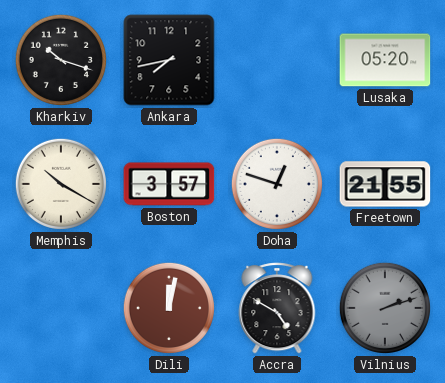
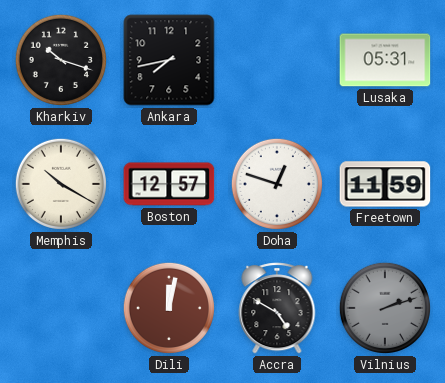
Lusaka: 05:20 -> 05:31 (385, 60)
Boston: 3:57 -> 12:57 (169, 184)
Freetown: 21:55 -> 11:59 (385, 184)
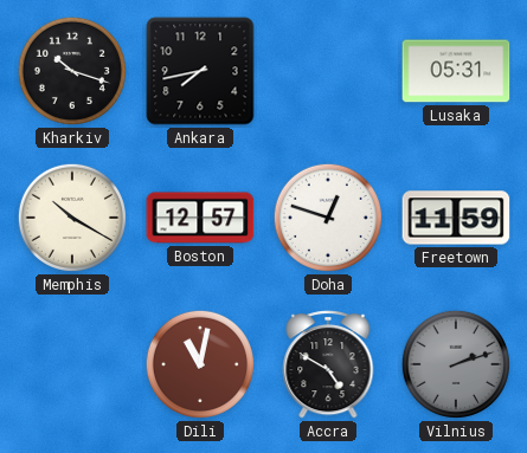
Dili: 12:02 -> 11:02 (200, 364)
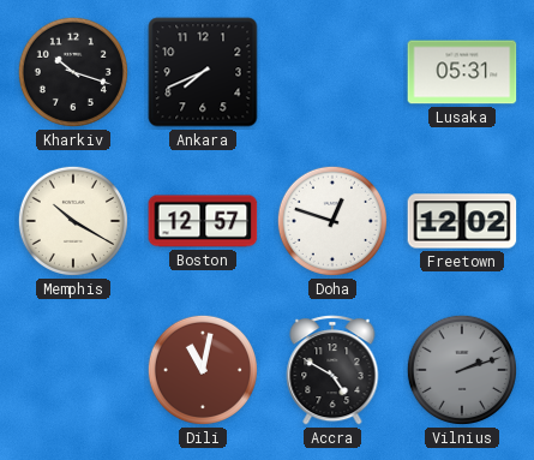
Ankara: 7:43 -> 7:41 (203, 72)
Freetown: 11:59 -> 12:02 (462, 221)
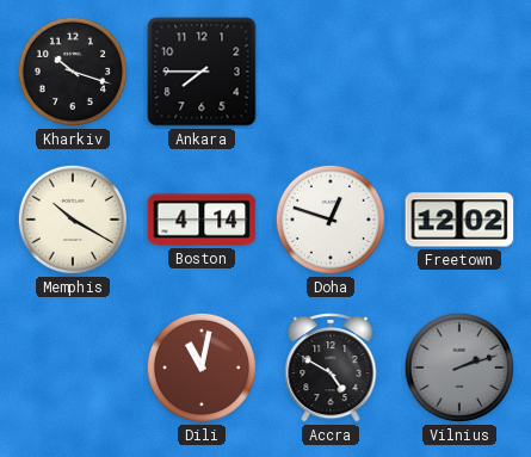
Ankara: 7:41 -> 7:45 (202, 72)
Lusaka: 05:31 -> none (462, 72)
Boston: 12:57 -> 4:14 (202, 220)
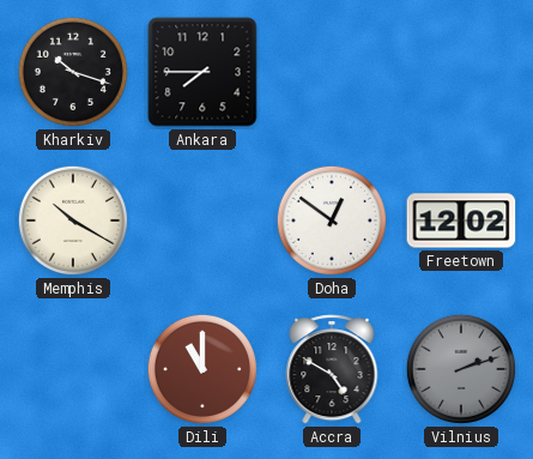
Boston: 4:14 -> none (202, 220)
Doha: 12:48 -> 12:51 (332, 221)
Dili: 11:02 -> 11:00 (202, 369)
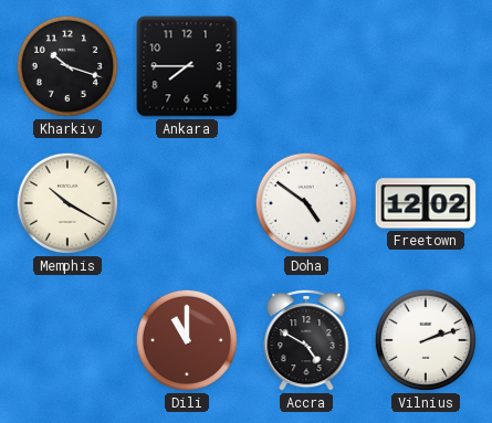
Doha: 12:51 -> 4:51 (306, 203)
Vilnius dial: grey -> white (426, 340)
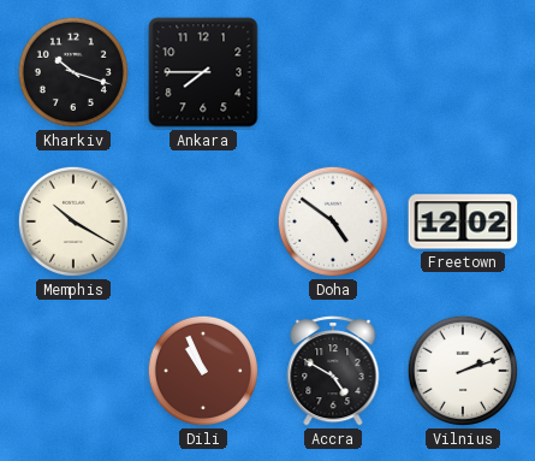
Dili: 11:00 -> 10:56 (203, 371)
